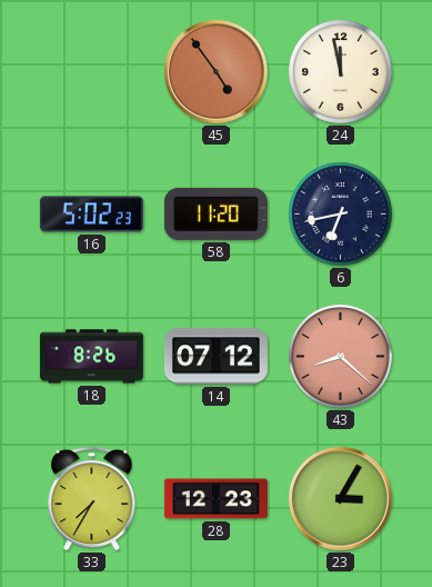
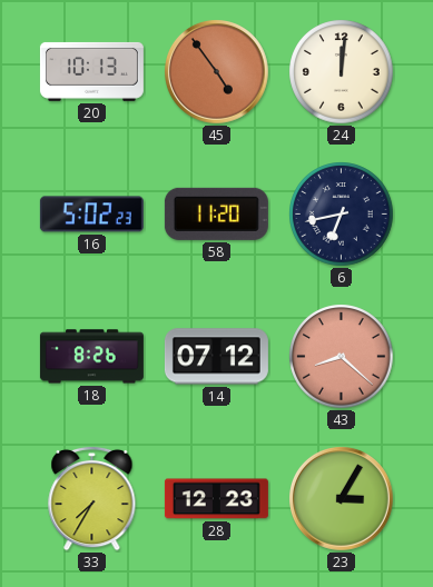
20: none -> 10:13 (91, 71)
24: 11:58 -> 12:01 (342, 72)
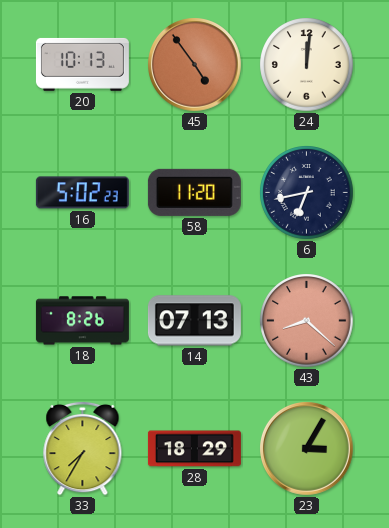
14: 07:12 -> 07:13 (194, 321)
28: 12:23 -> 18:29 (194, 449)
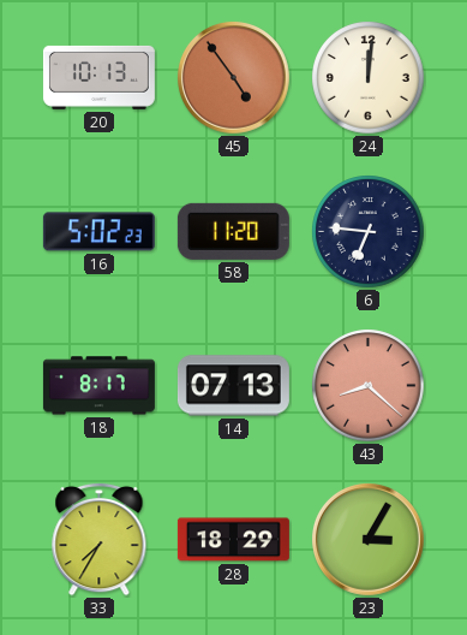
6: 6:43 -> 6:46 (369, 232)
18: 8:26 -> 8:17 (98, 386)
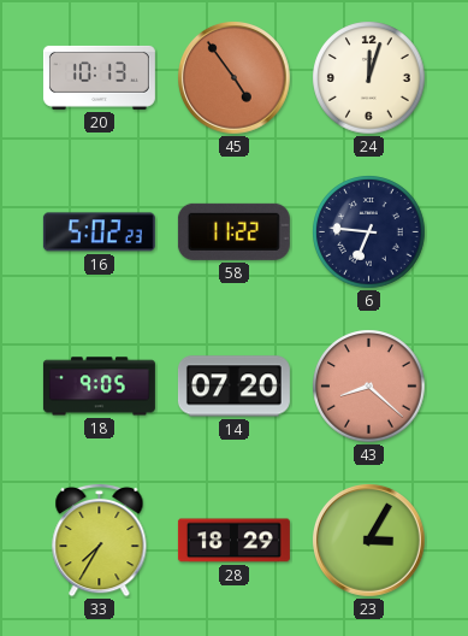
24: 12:01 -> 12:03 (369, 78)
58: 11:20 -> 11:22 (233, 231)
18: 8:17 -> 9:05 (99, 387)
14: 07:13 -> 07:20 (233, 387)
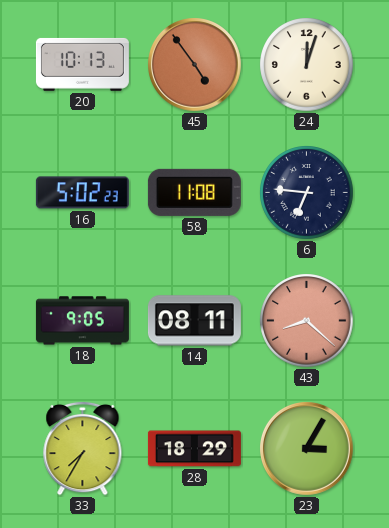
58: 11:22 -> 11:08 (194, 192)
14: 07:20 -> 08:11 (194, 321)
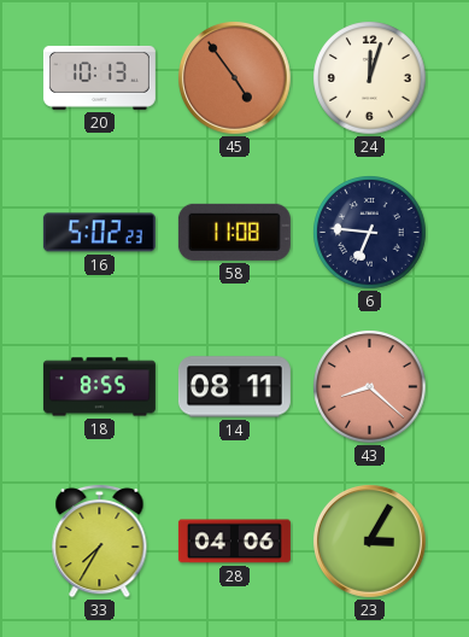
18: 9:05 -> 8:55 (99, 387)
28: 18:29 -> 04:06 (234, 542)
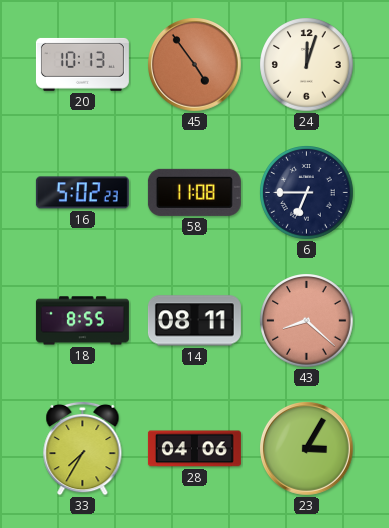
6: 6:46 -> 6:45 (307, 193)
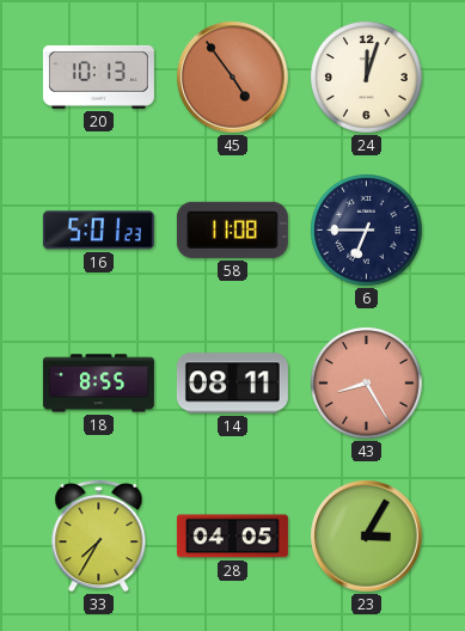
16: 5:02 -> 5:01 (98, 231)
43: 8:22 -> 8:25 (367, 384)
28: 04:06 -> 04:05 (232, 537)
